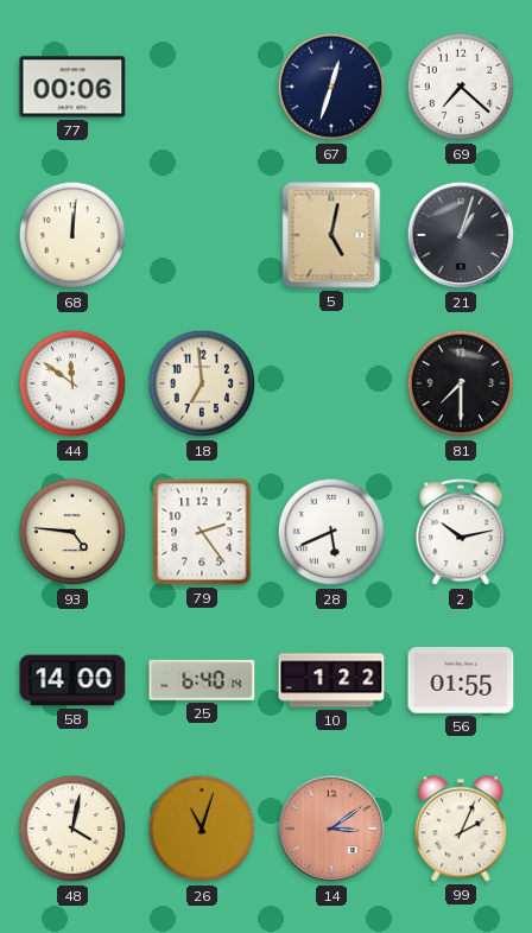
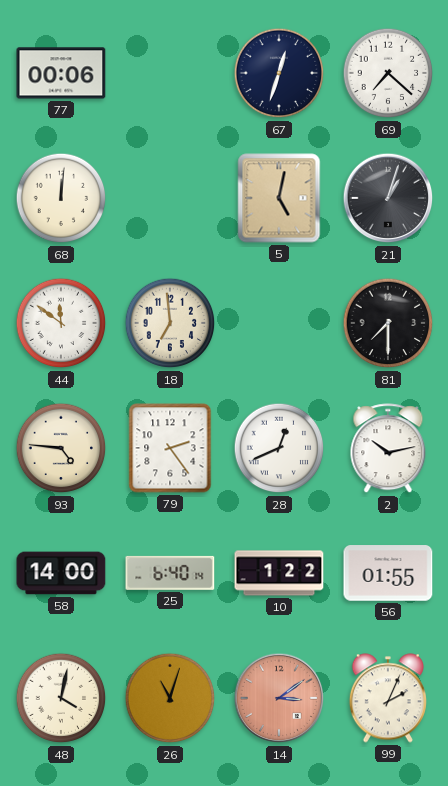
28: 5:41 -> 12:41 (279, 448)
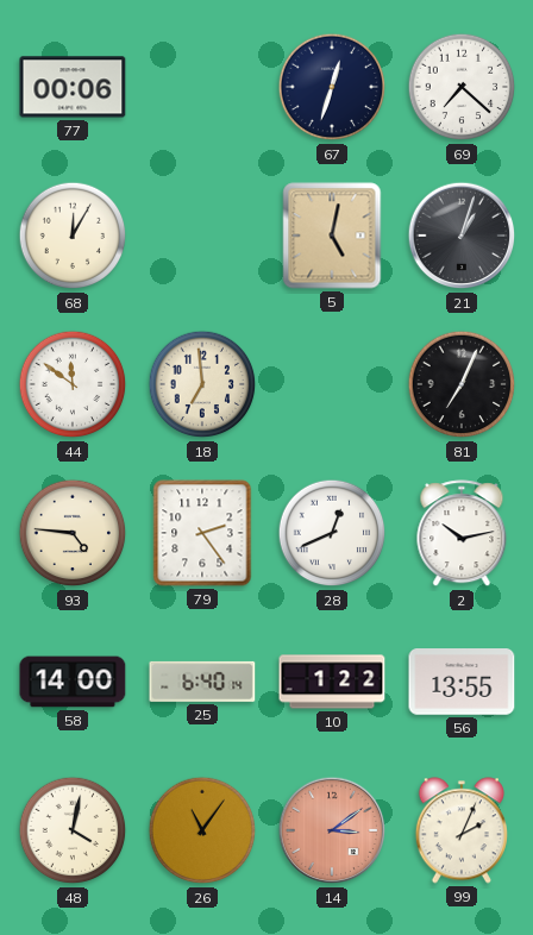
68: 12:01 -> 12:05 (73, 236)
81: 7:30 -> 7:04 (462, 384)
56: 01:55 -> 13:55 (462, 682)
26: 11:03 -> 11:06 (202, 830)
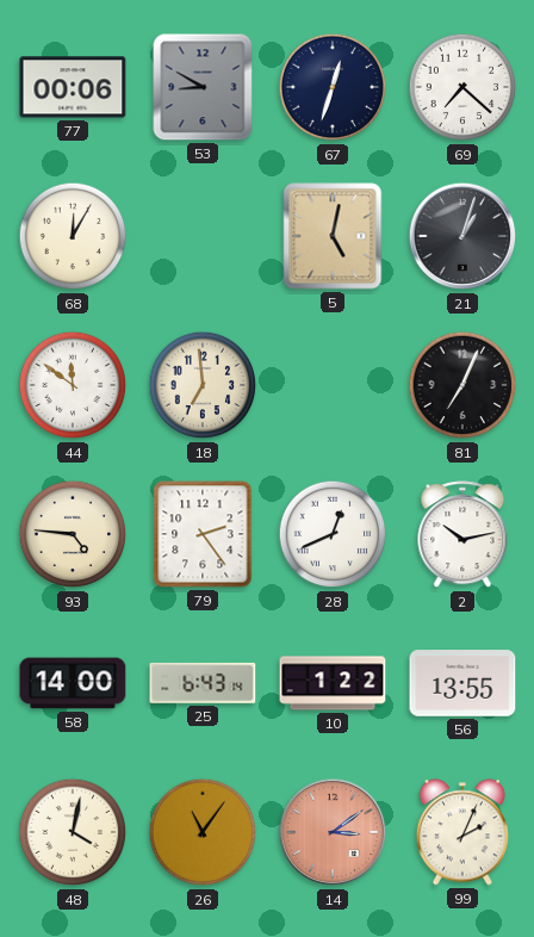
53: none -> 8:50 (203, 87)
25: 6:40 -> 6:43 (203, 683)
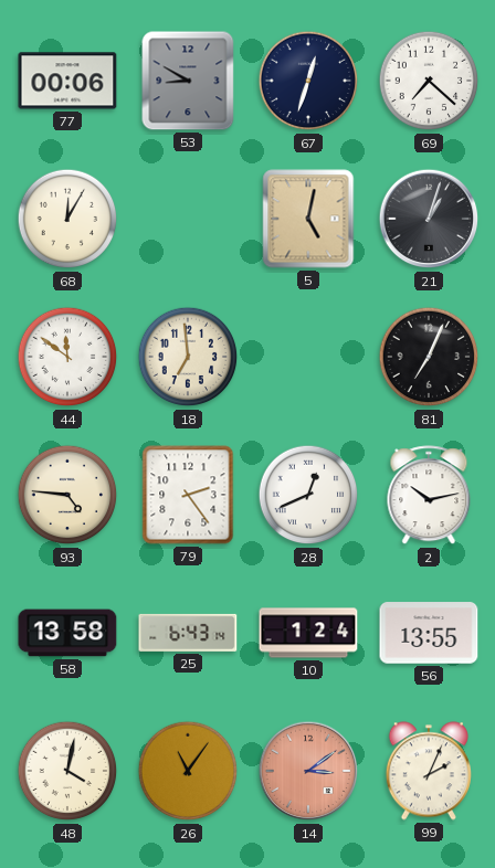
58: 14:00 -> 13:58 (67, 633)
10: 1:22 -> 1:24 (308, 633)
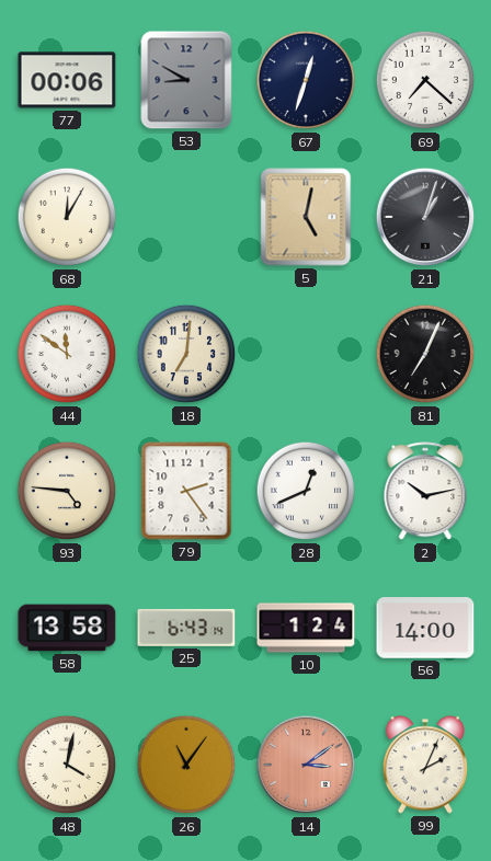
18: 6:59 -> 7:01 (186, 354)
56: 13:55 -> 14:00 (425, 628)
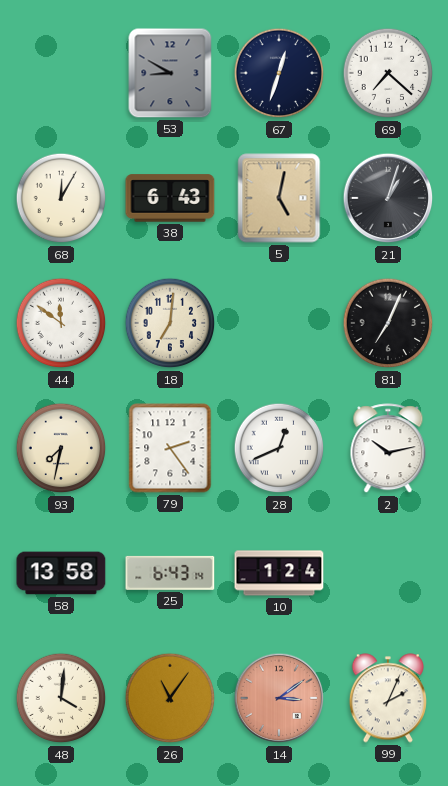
77: 00:06 -> none (67, 80)
38: none -> 6:43 (170, 198)
93: 4:46 -> 7:32 (61, 448)
56: 14:00 -> none (425, 628)
48: 4:02 -> 4:01 (61, 698)
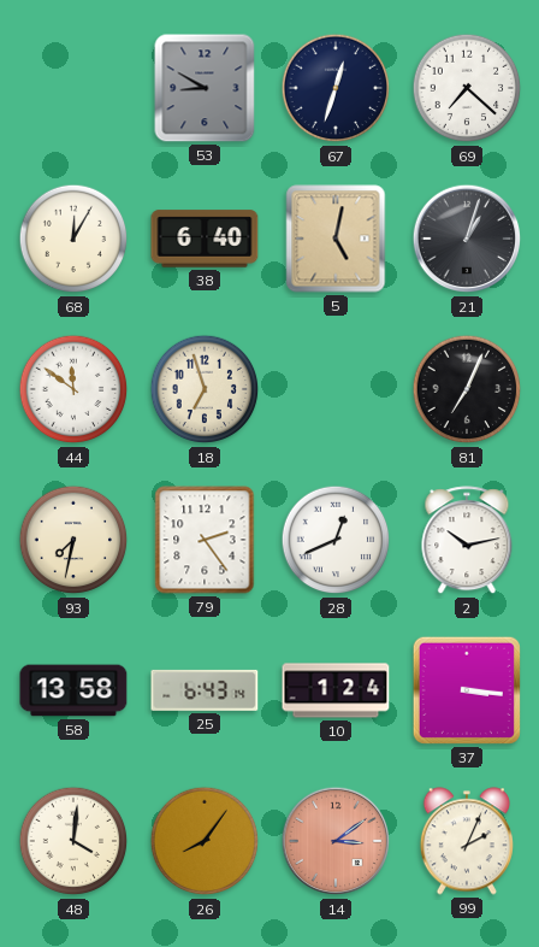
38: 6:43 -> 6:40 (205, 239)
18: 7:01 -> 6:57 (205, 389)
37: none -> 3:16 (467, 690)
26: 11:06 -> 8:06 (205, 841)
